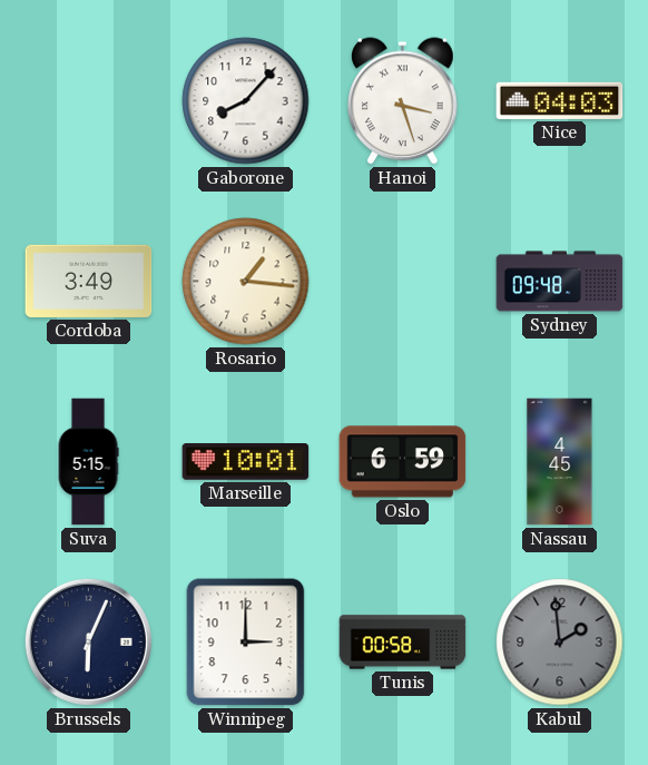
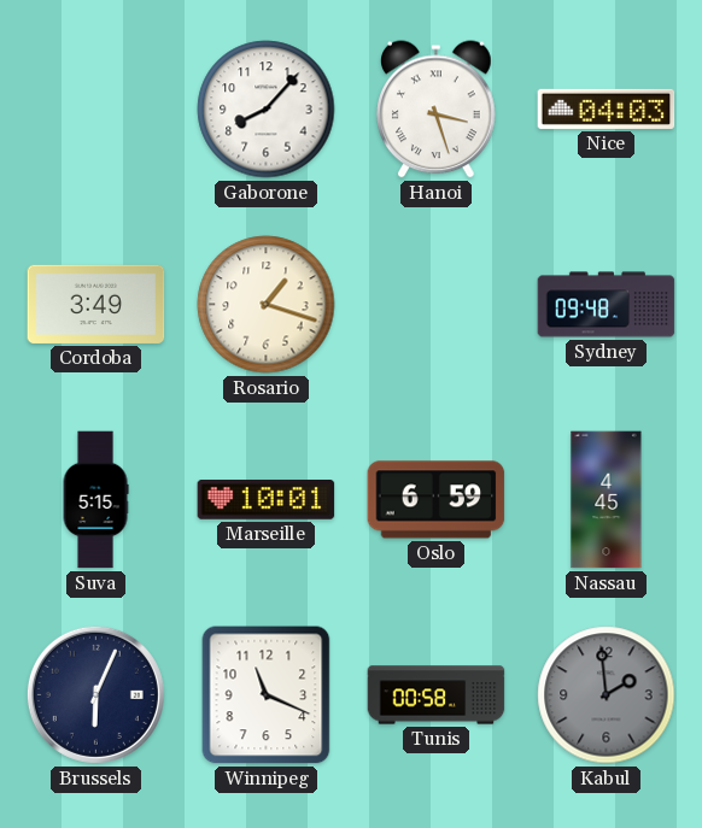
Rosario: 1:16 -> 1:18 (267, 305)
Winnipeg: 3:00 -> 11:19 (267, 695)
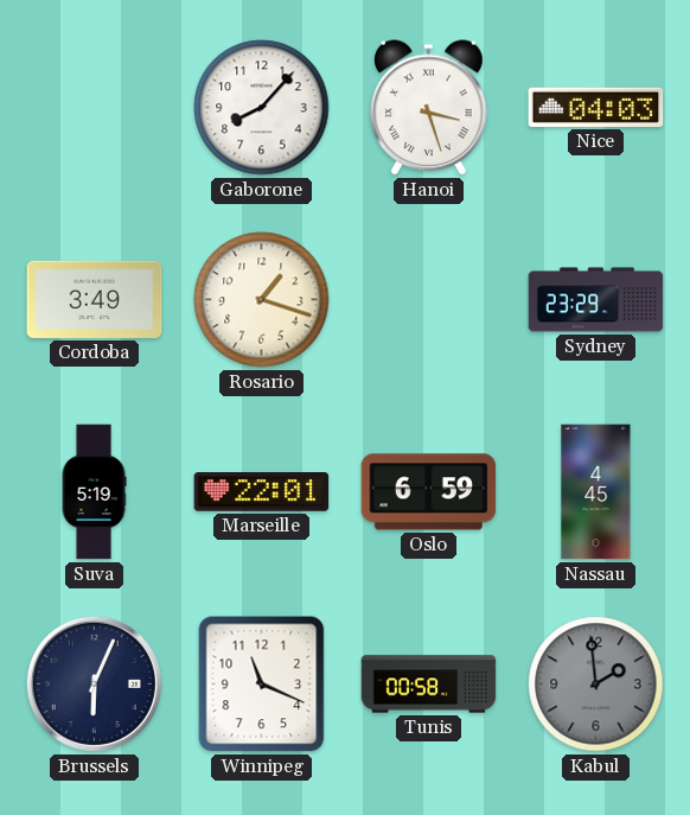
Sydney: 09:48 -> 23:29 (596, 300)
Suva: 5:15 -> 5:19 (94, 492)
Marseille: 10:01 -> 22:01 (262, 492)
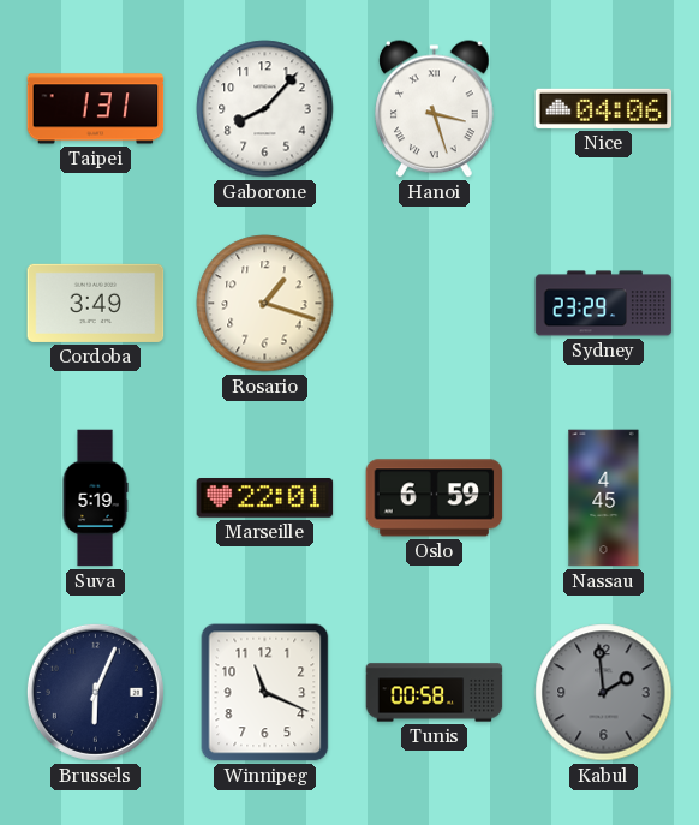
Taipei: none -> 1:31 (96, 109)
Nice: 04:03 -> 04:06 (604, 108)
